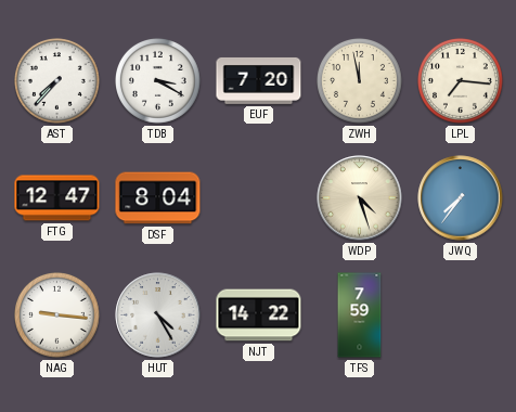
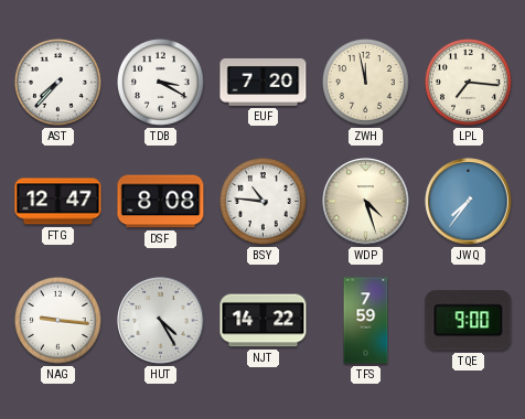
DSF: 8:04 -> 8:08 (161, 202)
BSY: none -> 10:46 (264, 202)
TQE: none -> 9:00 (469, 321)
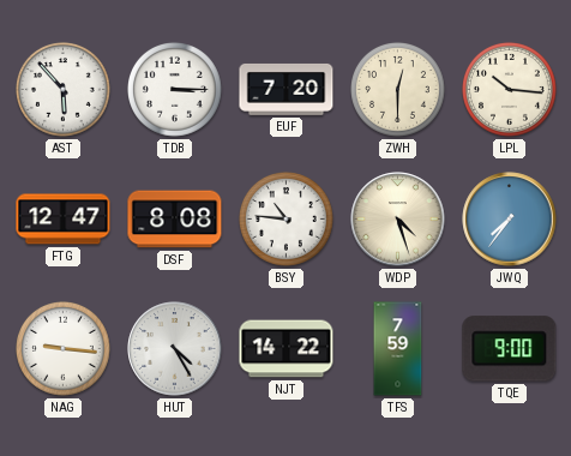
AST: 7:37 -> 5:53 (64, 90)
TDB: 3:20 -> 3:15 (175, 90)
ZWH: 11:58 -> 12:30 (398, 90)
LPL: 7:16 -> 10:16 (510, 90)
